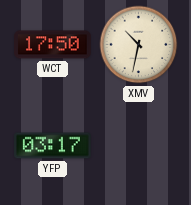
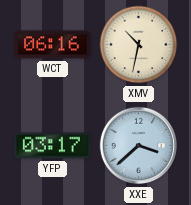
WCT: 17:50 -> 06:16 (53, 45)
XXE: none -> 3:38 (139, 146)
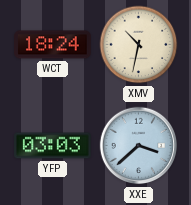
WCT: 06:16 -> 18:24 (53, 45)
YFP: 03:17 -> 03:03 (53, 146)
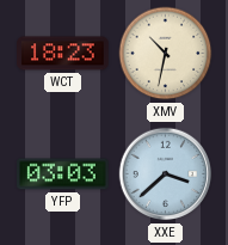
WCT: 18:24 -> 18:23 (63, 54)
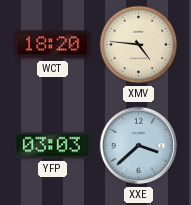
WCT: 18:23 -> 18:20 (53, 45)
XMV: 10:32 -> 4:46 (139, 45)
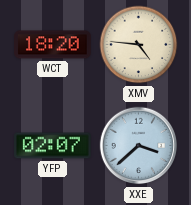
YFP: 03:03 -> 02:07 (53, 146)
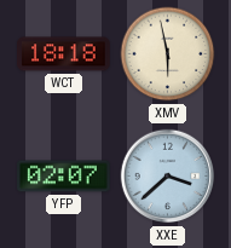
WCT: 18:20 -> 18:18 (64, 54)
XMV: 4:46 -> 5:58 (168, 54)
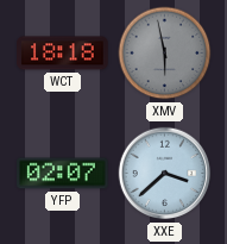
XMV dial: cream -> grey (165, 54)
